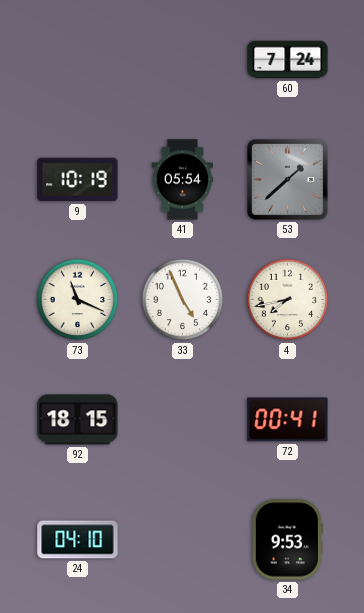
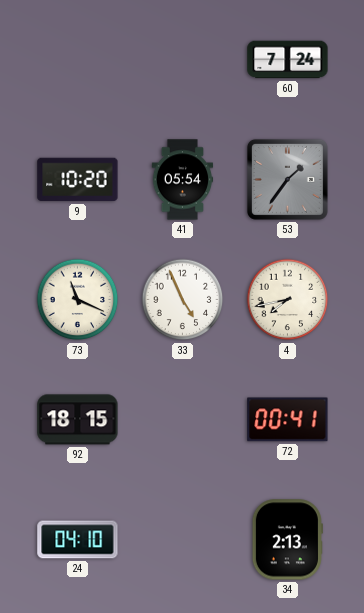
9: 10:19 -> 10:20 (78, 180)
53: 1:38 -> 1:36 (287, 179)
34: 9:53 -> 2:13 (287, 540)
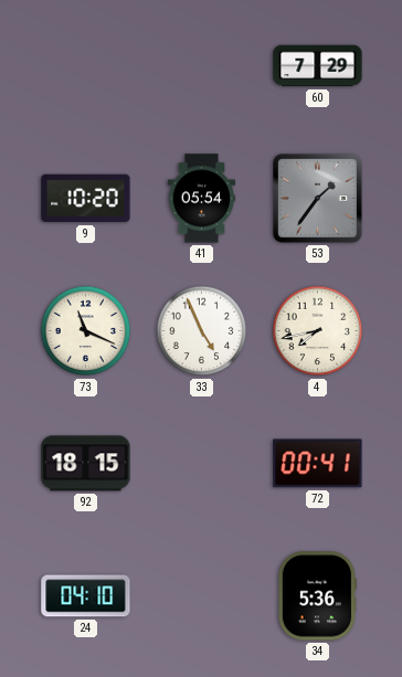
60: 7:24 -> 7:29 (318, 66)
34: 2:13 -> 5:36 (317, 596)
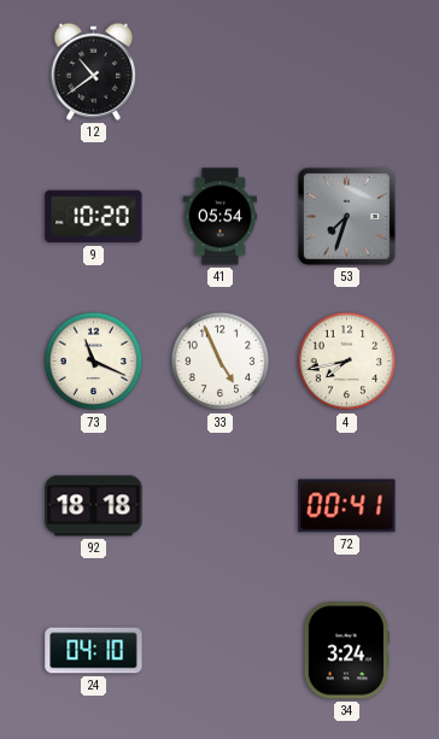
12: none -> 10:39 (93, 71)
60: 7:29 -> none (318, 66)
53: 1:36 -> 7:33 (346, 216)
92: 18:15 -> 18:18 (94, 506)
34: 5:36 -> 3:24 (346, 651)
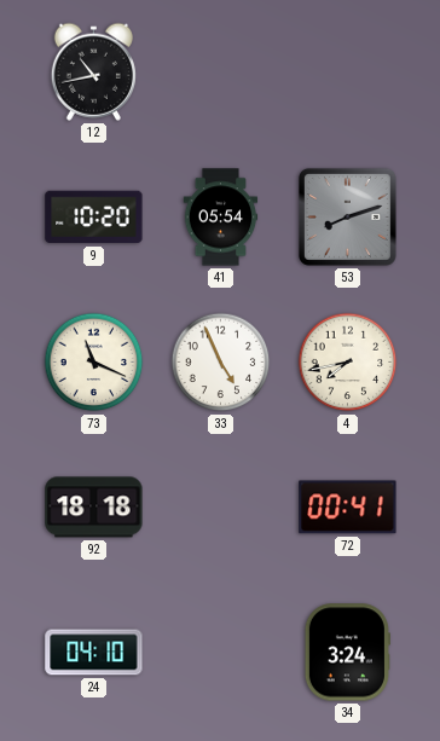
12: 10:39 -> 10:43 (93, 71)
53: 7:33 -> 8:12 (347, 216)
